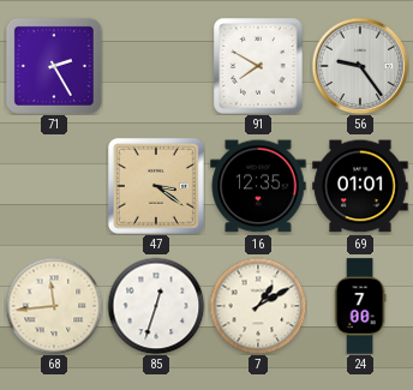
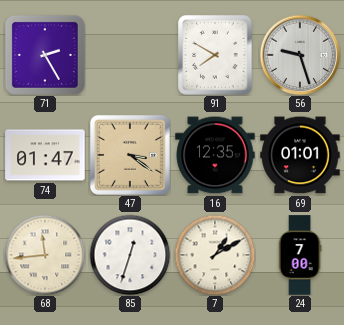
56: 9:24 -> 9:27 (300, 55)
74: none -> 01:47 (45, 155)
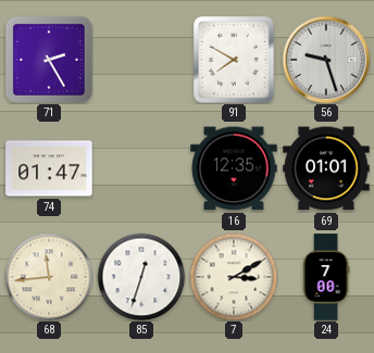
47: 3:21 -> none (130, 155)
7: 1:10 -> 3:10 (234, 277)
